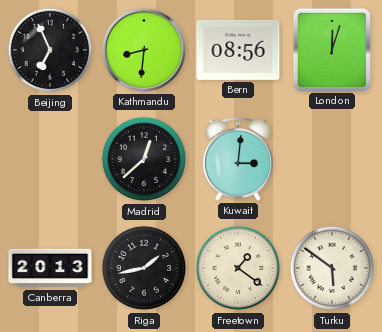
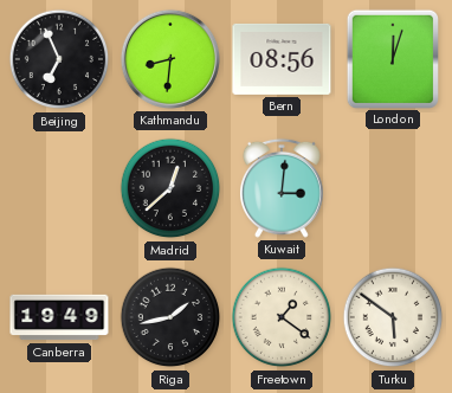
Canberra: 20:13 -> 19:49 (59, 317)
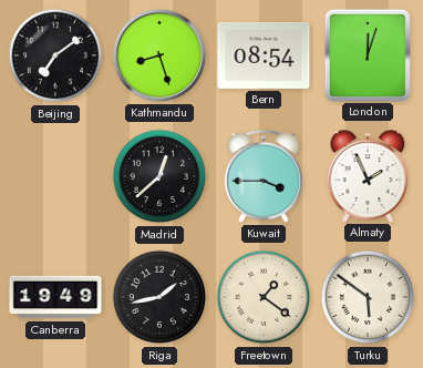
Beijing: 6:56 -> 7:09 (55, 55)
Kathmandu: 8:31 -> 8:27 (159, 55)
Bern: 08:56 -> 08:54 (264, 55)
Kuwait: 3:01 -> 3:45 (264, 176)
Almaty: none -> 1:56 (368, 176)
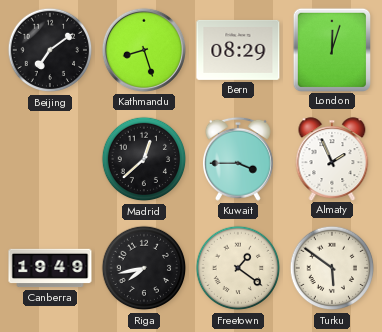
Bern: 08:54 -> 08:29 (238, 50)
Riga: 1:43 -> 7:43 (144, 268)
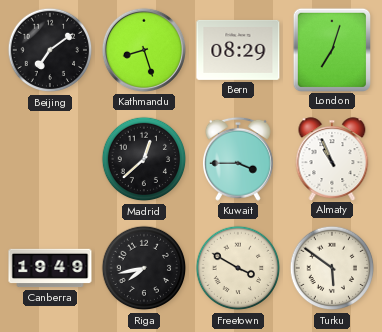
London: 12:03 -> 7:03 (331, 49)
Almaty: 1:56 -> 10:56 (332, 159)
Freetown: 1:21 -> 3:50 (238, 268)
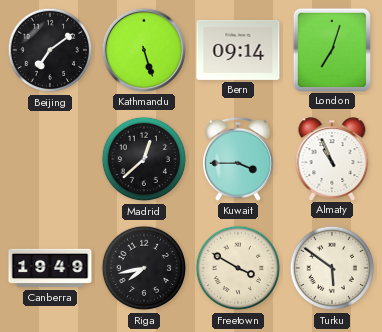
Kathmandu: 8:27 -> 5:27 (144, 50)
Bern: 08:29 -> 09:14 (238, 50)
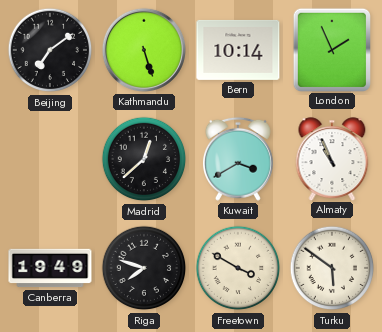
Bern: 09:14 -> 10:14 (238, 50)
London: 7:03 -> 1:56 (331, 49)
Kuwait: 3:45 -> 3:40 (238, 159)
Riga: 7:43 -> 7:48 (144, 268)
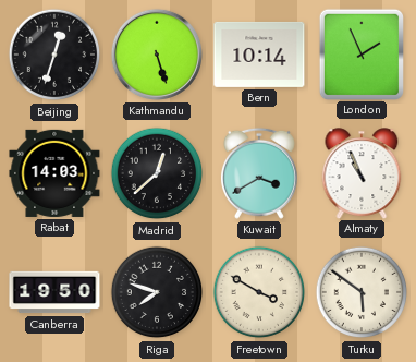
Beijing: 7:09 -> 12:33 (54, 55)
Rabat: none -> 14:03 (54, 173)
Canberra: 19:49 -> 19:50 (54, 292)
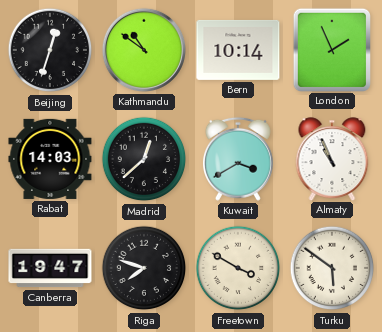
Kathmandu: 5:27 -> 10:51 (144, 50)
Canberra: 19:50 -> 19:47 (50, 268)
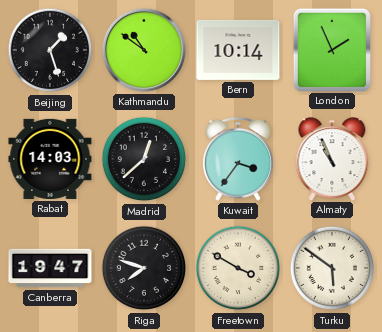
Beijing: 12:33 -> 1:27 (50, 50)
Kuwait: 3:40 -> 3:36 (238, 159)
